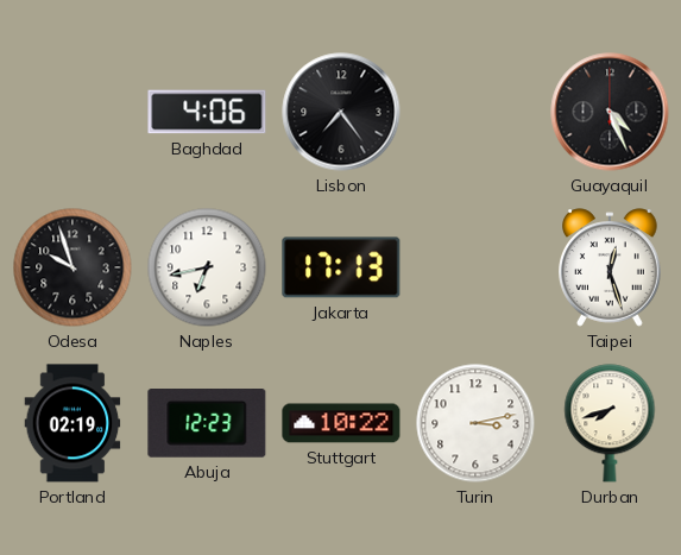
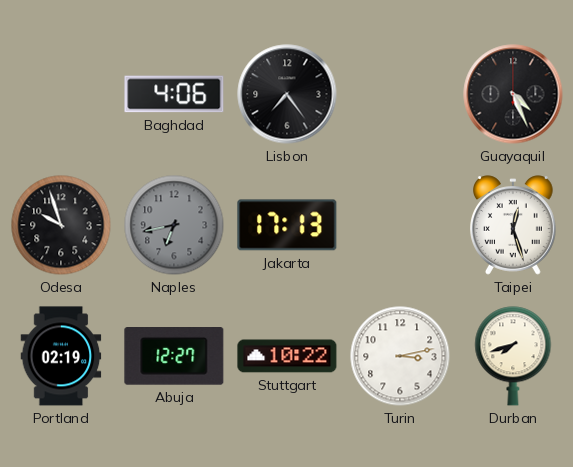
Naples dial: white -> grey (174, 225)
Abuja: 12:23 -> 12:27 (174, 357)
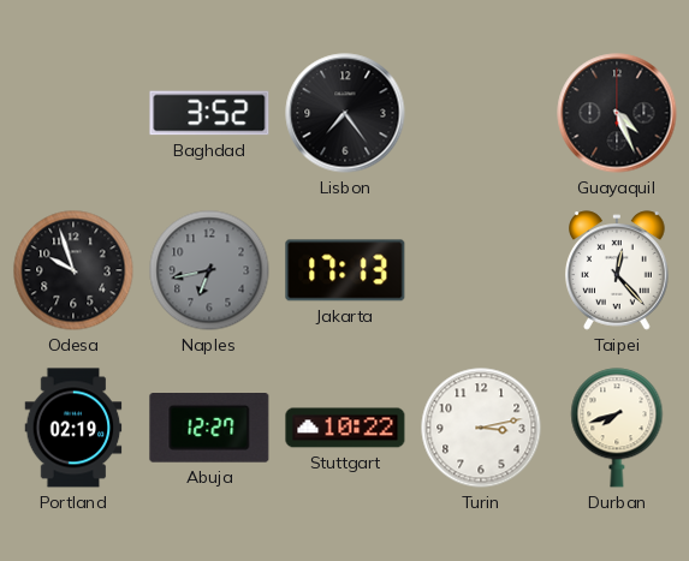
Baghdad: 4:06 -> 3:52 (209, 113)
Taipei: 12:27 -> 12:23 (618, 270)
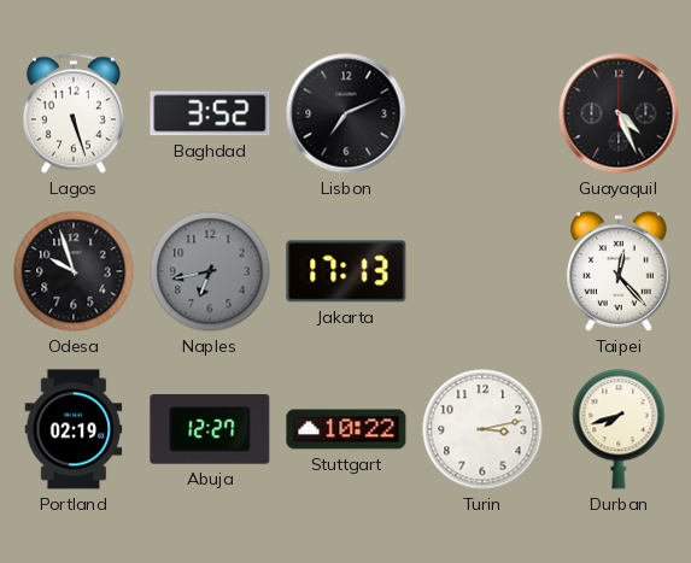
Lagos: none -> 5:27 (74, 113)
Lisbon: 7:24 -> 7:11 (346, 113)
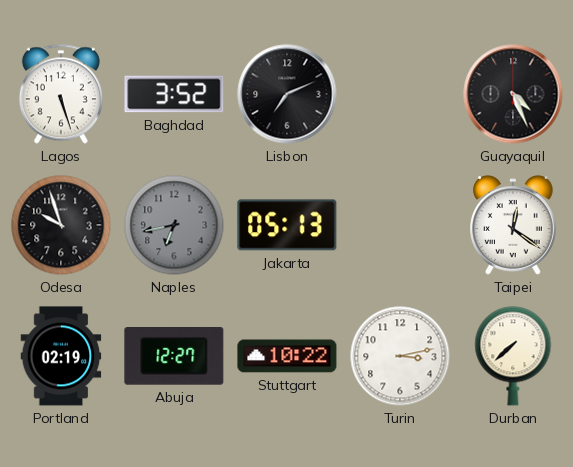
Jakarta: 17:13 -> 05:13 (287, 225)
Taipei: 12:23 -> 12:21 (514, 225)
Durban: 7:42 -> 7:38 (513, 356)
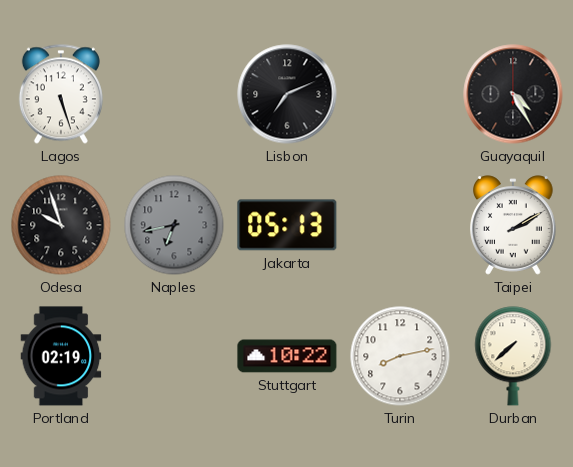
Baghdad: 3:52 -> none (174, 94)
Guayaquil: 4:26 -> 4:25 (513, 94)
Taipei: 12:21 -> 2:10 (514, 225)
Abuja: 12:27 -> none (174, 357)
Turin: 3:13 -> 8:13 (400, 356)
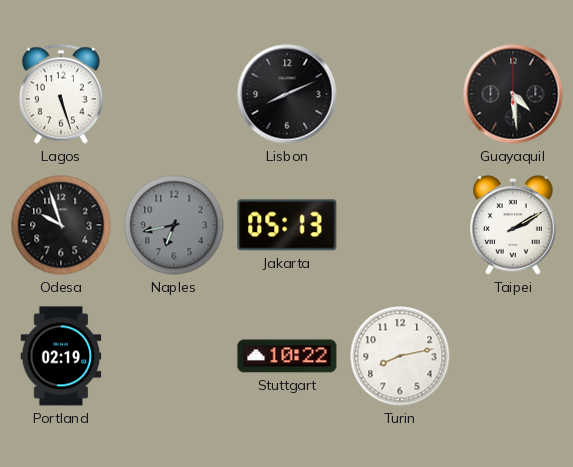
Lisbon: 7:11 -> 8:11 (287, 94)
Guayaquil: 4:25 -> 4:29 (513, 94)
Durban: 7:38 -> none (513, 356)
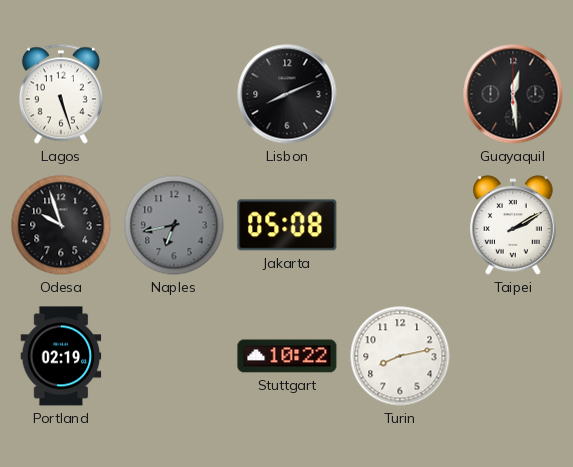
Guayaquil: 4:29 -> 12:29 (513, 94)
Jakarta: 05:13 -> 05:08 (287, 225)
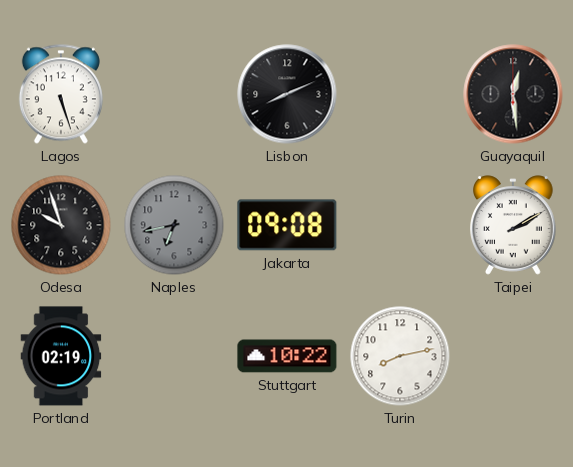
Jakarta: 05:08 -> 09:08 (287, 225)
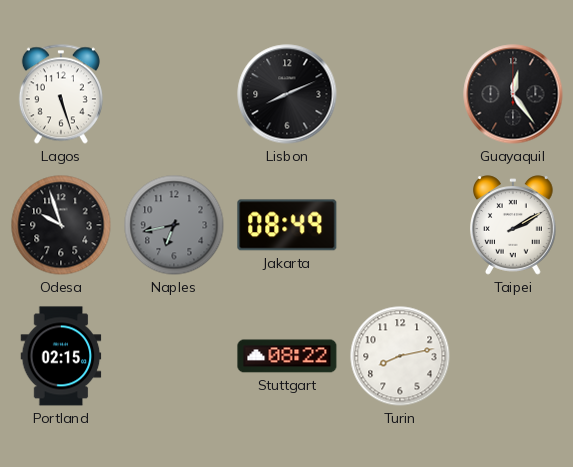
Guayaquil: 12:29 -> 12:24 (513, 94)
Jakarta: 09:08 -> 08:49 (287, 225)
Portland: 02:19 -> 02:15 (61, 356)
Stuttgart: 10:22 -> 08:22 (287, 356)
